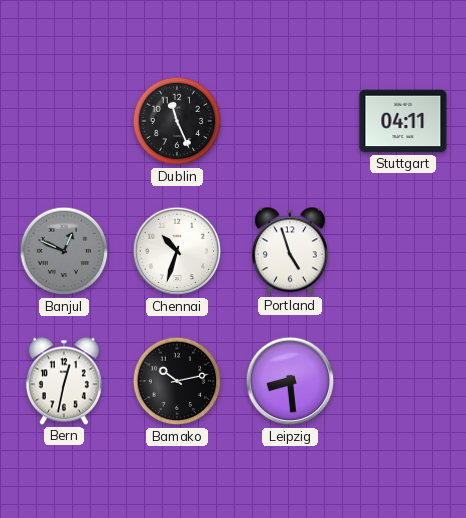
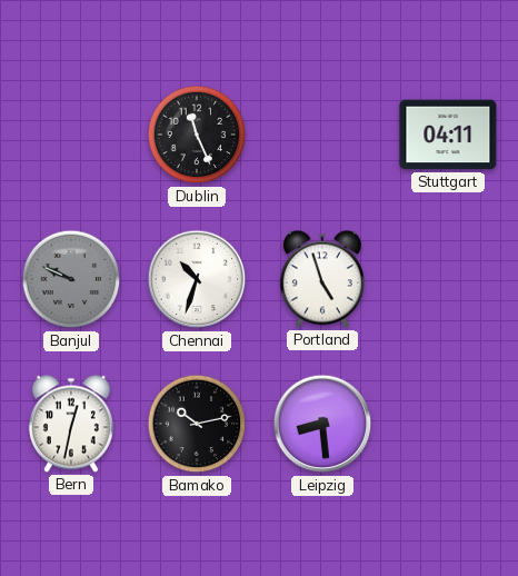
Banjul: 12:49 -> 9:49 (71, 279)
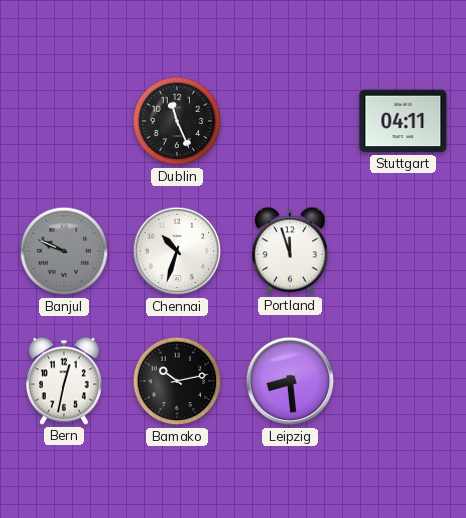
Portland: 4:57 -> 11:57 (290, 251)
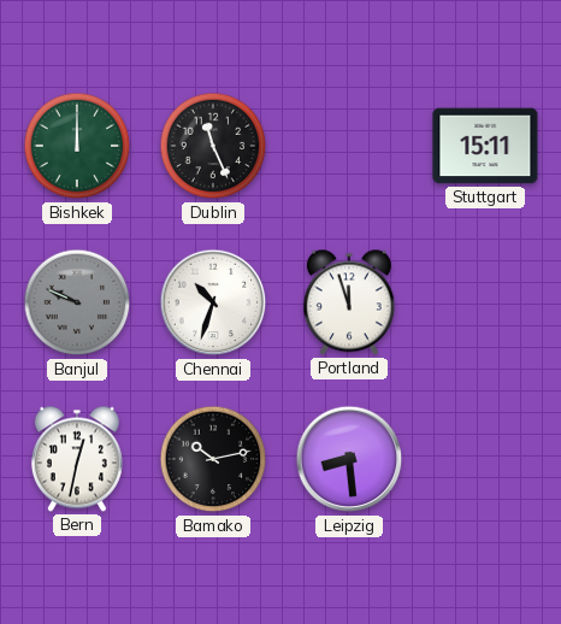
Bishkek: none -> 12:00 (77, 146)
Stuttgart: 04:11 -> 15:11 (485, 146)
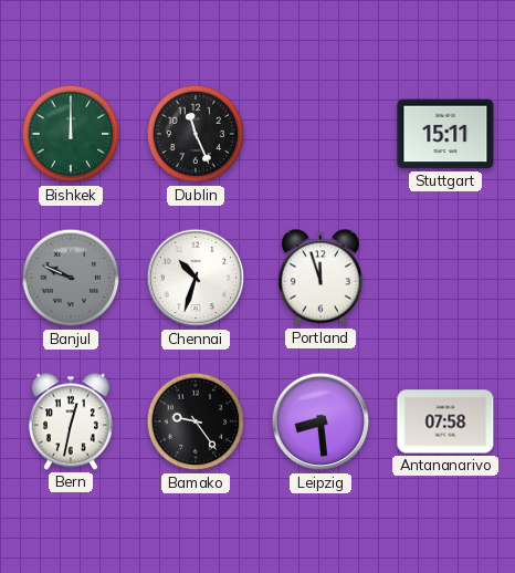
Bamako: 10:13 -> 9:24 (196, 421)
Antananarivo: none -> 07:58 (445, 421)
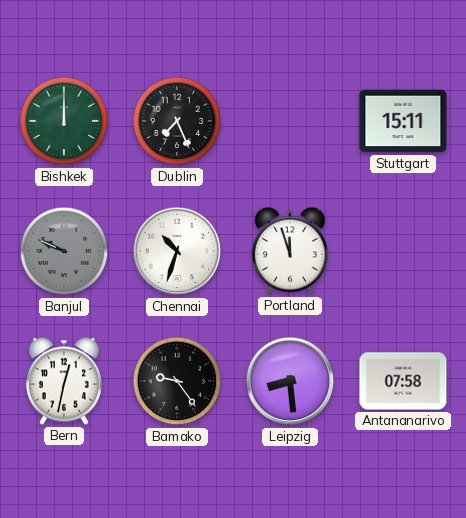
Dublin: 11:26 -> 7:26 (177, 121)
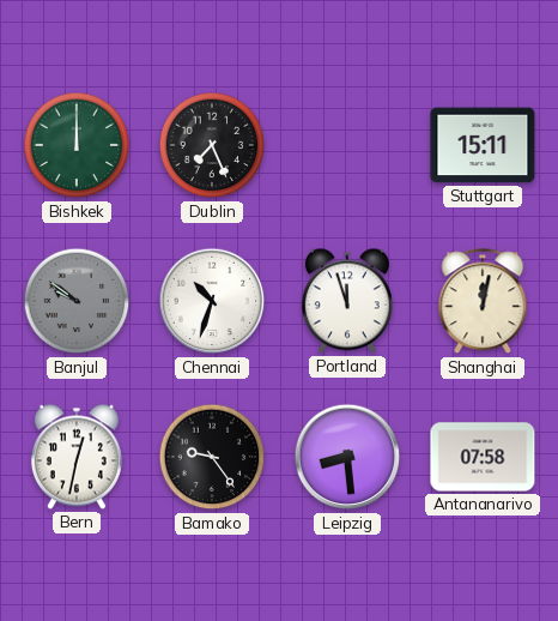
Banjul: 9:49 -> 9:51 (77, 301)
Shanghai: none -> 12:02 (483, 302)
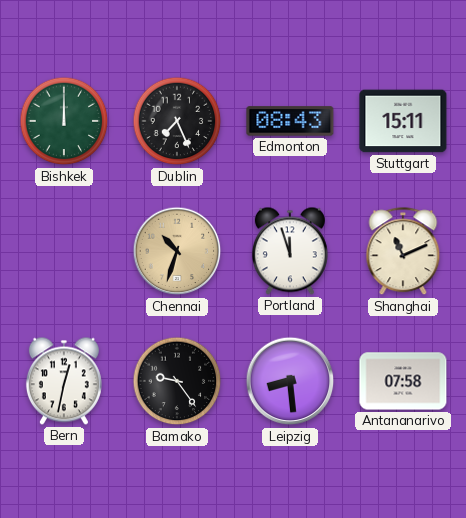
Edmonton: none -> 08:43 (290, 121)
Banjul: 9:51 -> none (77, 301)
Chennai dial: white -> champagne (177, 251)
Shanghai: 12:02 -> 11:11 (403, 252)
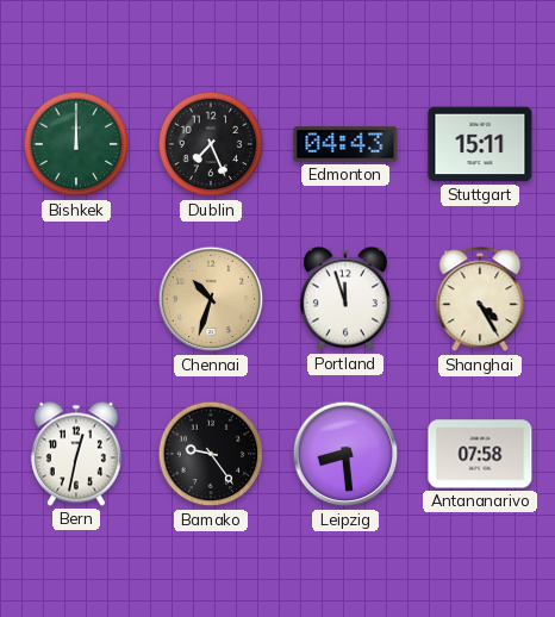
Edmonton: 08:43 -> 04:43 (345, 144)
Shanghai: 11:11 -> 4:25 (480, 300)
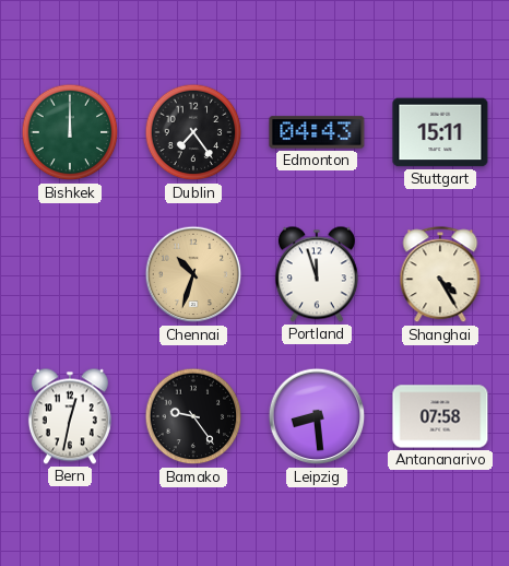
Dublin: 7:26 -> 7:24 (193, 132)
